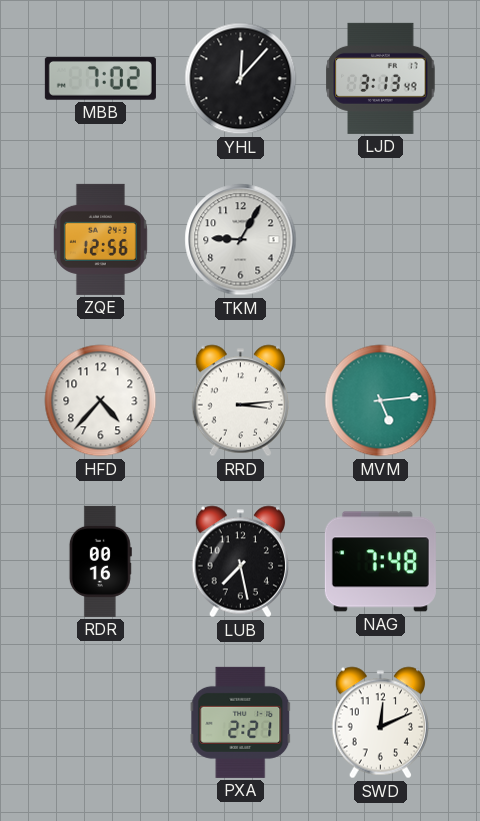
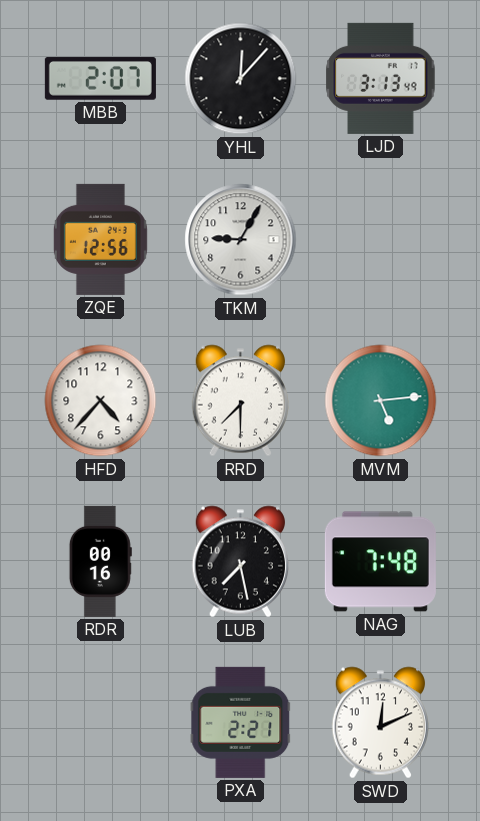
MBB: 7:02 -> 2:07 (100, 79)
RRD: 3:14 -> 7:30 (240, 401)
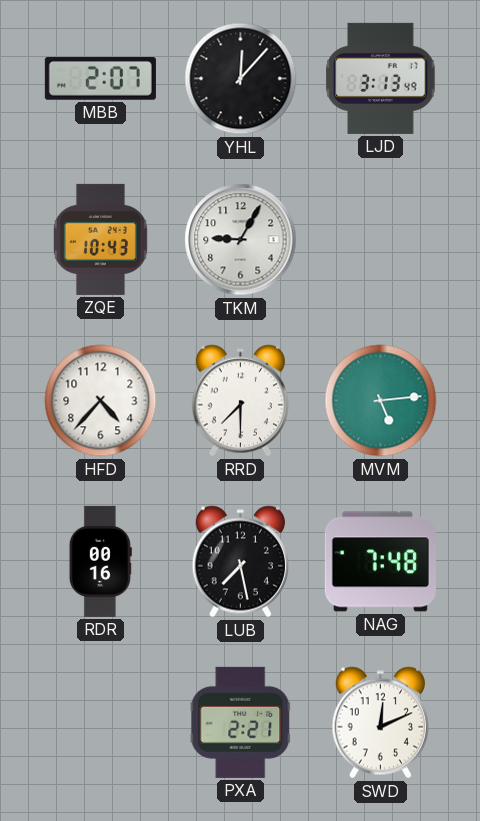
ZQE: 12:56 -> 10:43 (100, 239)
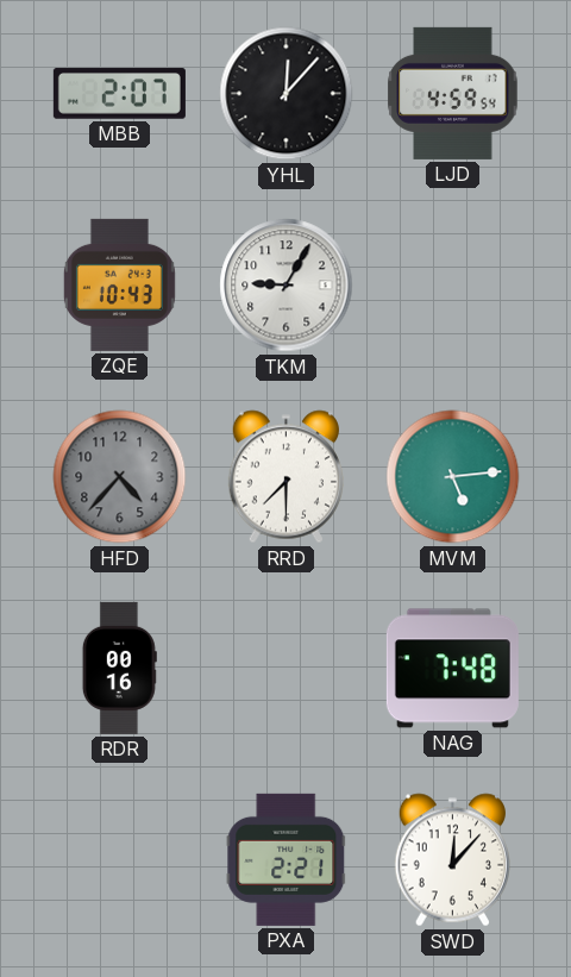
LJD: 3:13 -> 4:59 (453, 93)
HFD dial: white -> grey (120, 477)
LUB: 7:28 -> none (240, 562)
SWD: 12:11 -> 12:07 (452, 860)
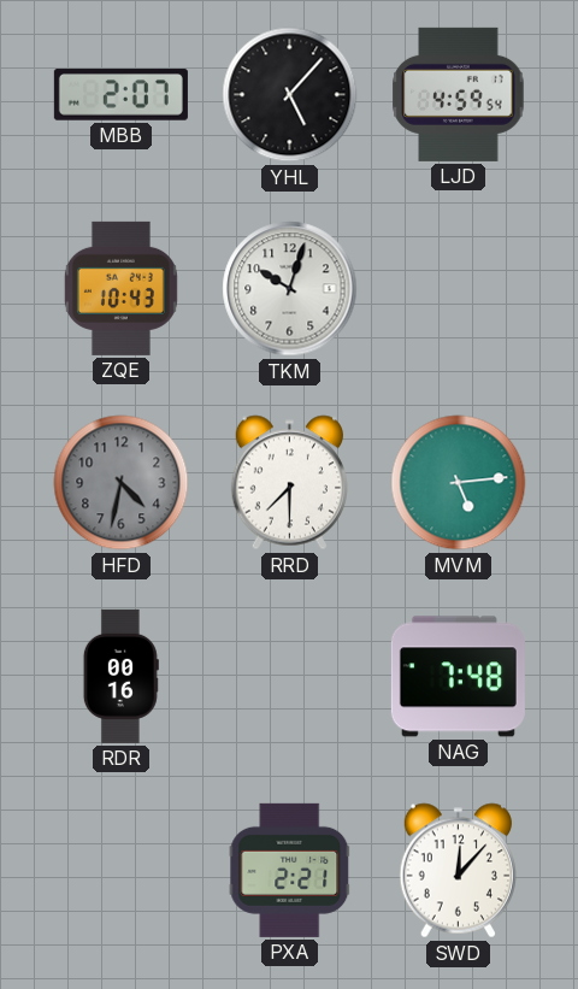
YHL: 12:07 -> 5:07 (290, 95)
TKM: 9:05 -> 10:03 (290, 289)
HFD: 4:37 -> 4:32 (122, 483)
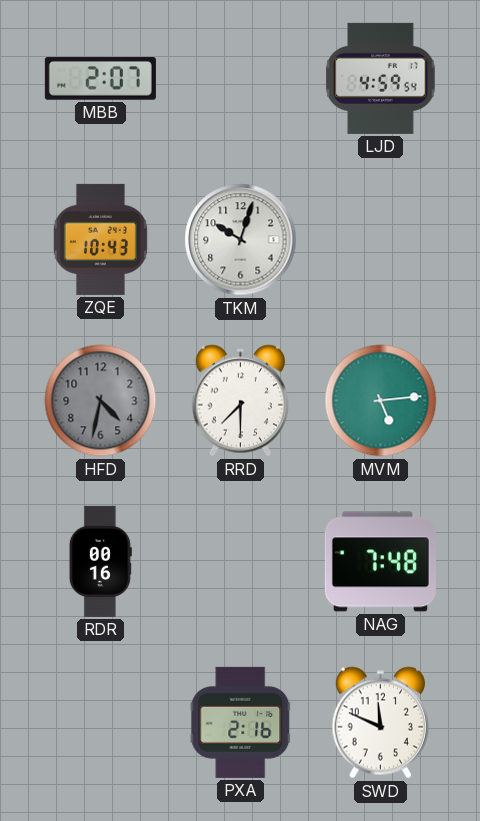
YHL: 5:07 -> none (290, 95)
PXA: 2:21 -> 2:16 (241, 722)
SWD: 12:07 -> 11:49 (380, 723)
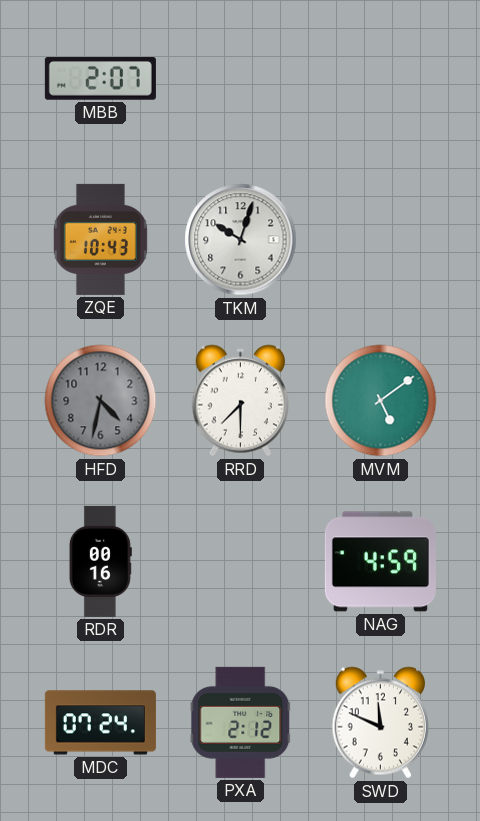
LJD: 4:59 -> none (381, 78)
MVM: 5:14 -> 5:09 (381, 401)
NAG: 7:48 -> 4:59 (380, 562)
MDC: none -> 07:24 (100, 723)
PXA: 2:16 -> 2:12 (241, 722)
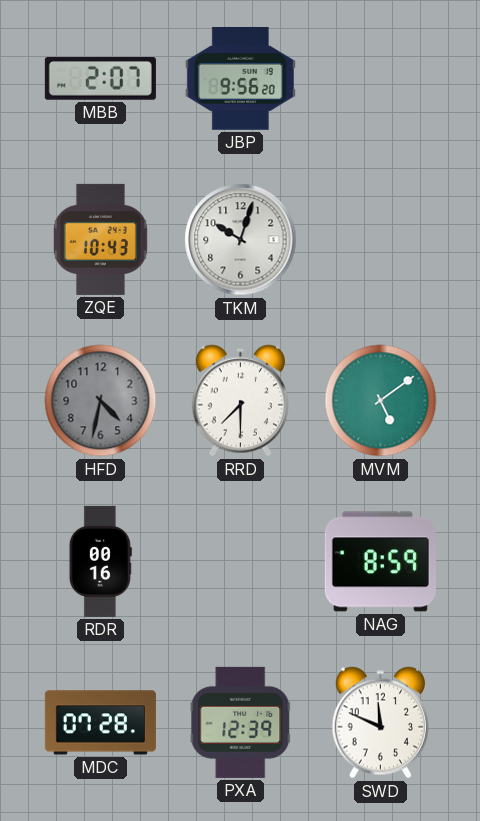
JBP: none -> 9:56 (240, 78)
NAG: 4:59 -> 8:59 (380, 562)
MDC: 07:24 -> 07:28 (100, 723)
PXA: 2:12 -> 12:39 (241, 722)
